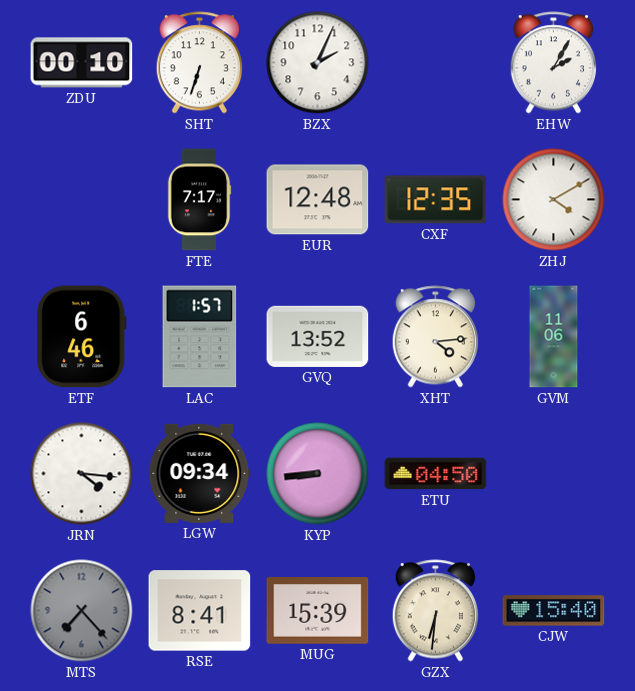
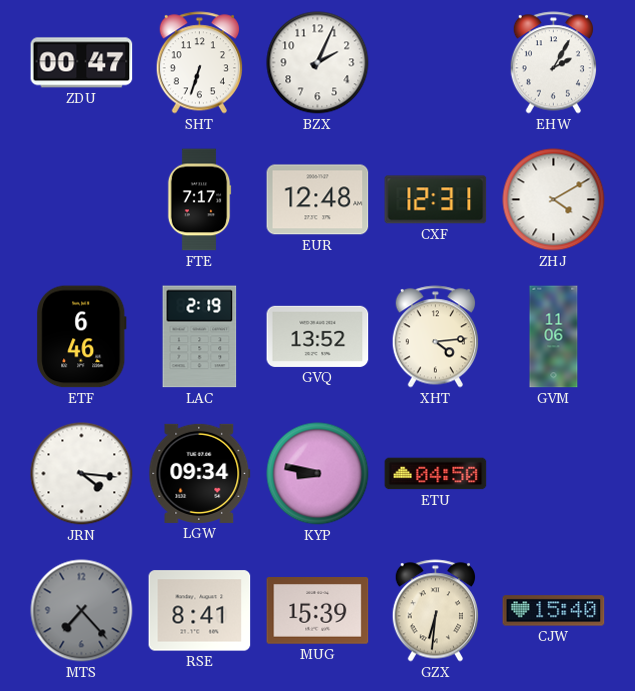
ZDU: 00:10 -> 00:47 (82, 63)
CXF: 12:35 -> 12:31 (436, 200)
LAC: 1:57 -> 2:19 (200, 337)
KYP: 8:44 -> 8:47 (318, 474)
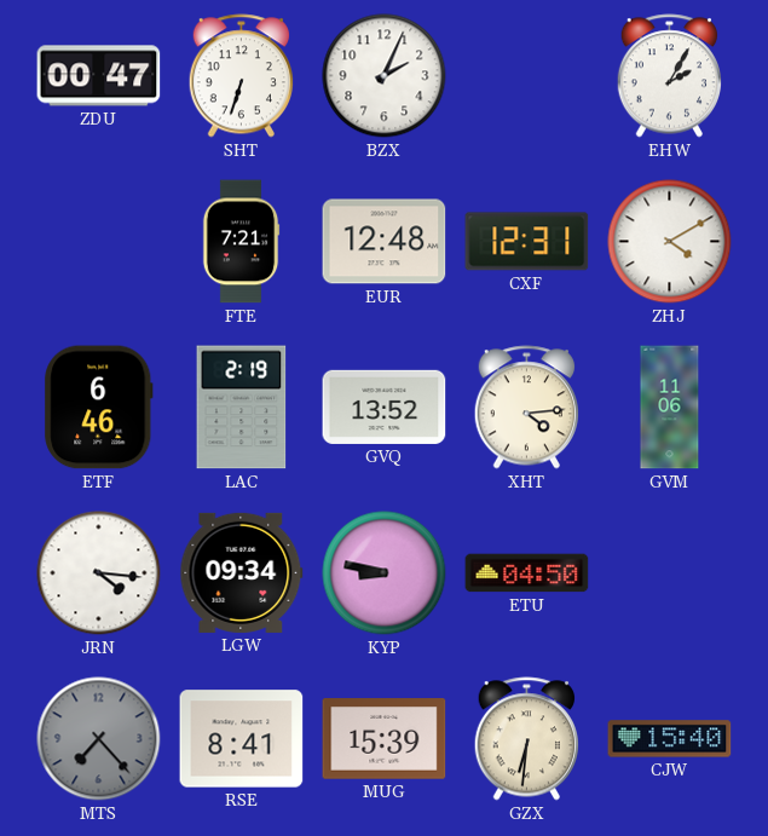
FTE: 7:17 -> 7:21 (241, 242)
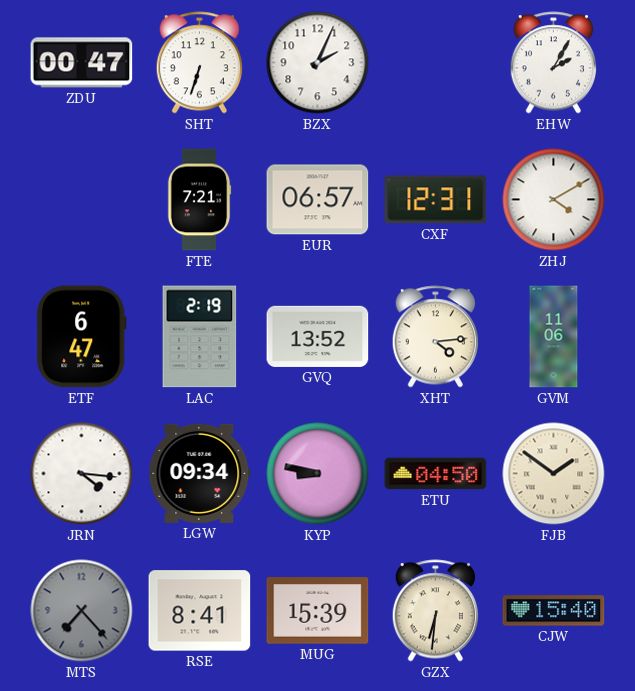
EUR: 12:48 -> 06:57 (318, 200)
ETF: 6:46 -> 6:47 (82, 337)
FJB: none -> 1:51 (554, 474)
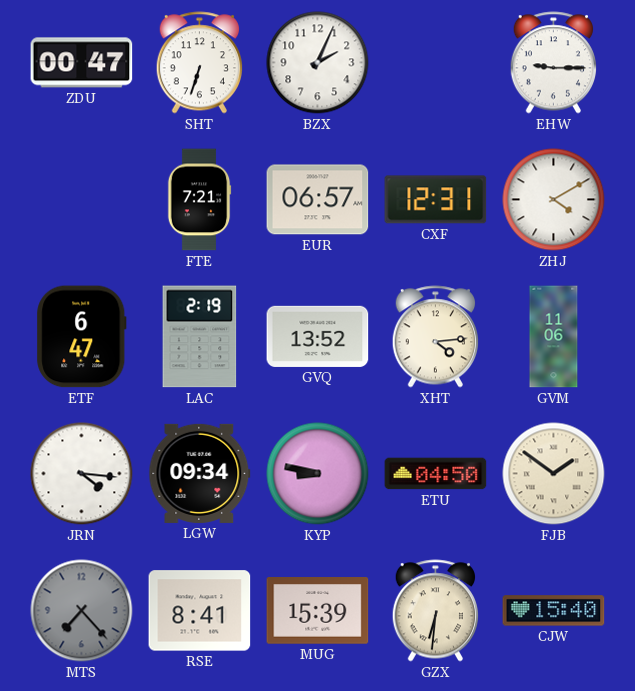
EHW: 2:05 -> 9:15 (553, 63)
